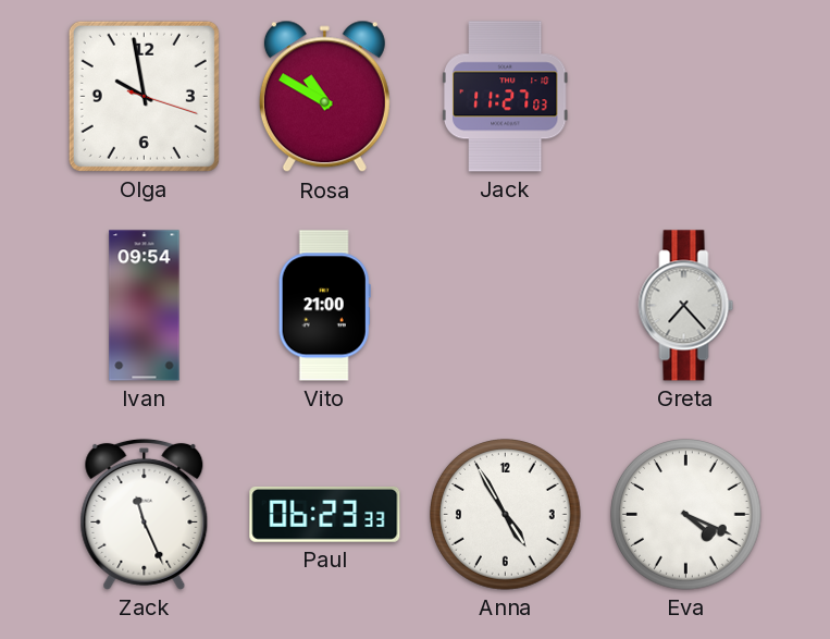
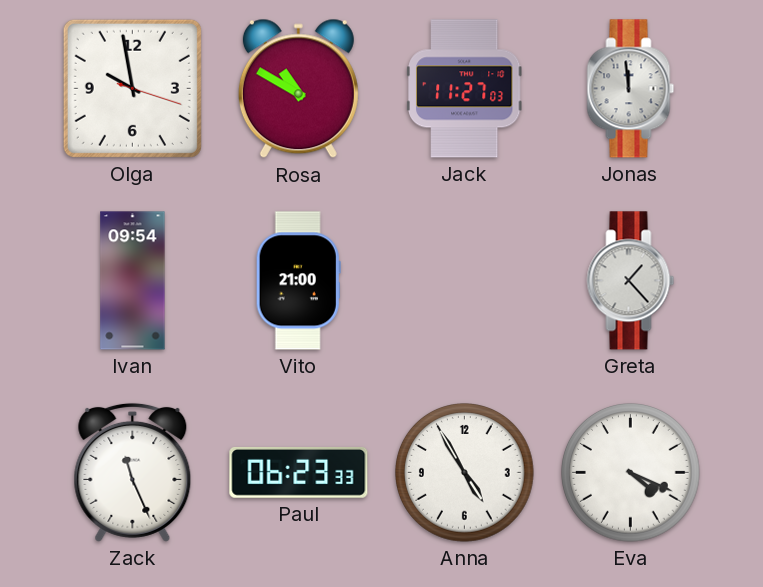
Jonas: none -> 11:59 (631, 89)
Greta: 7:23 -> 1:23 (631, 281)
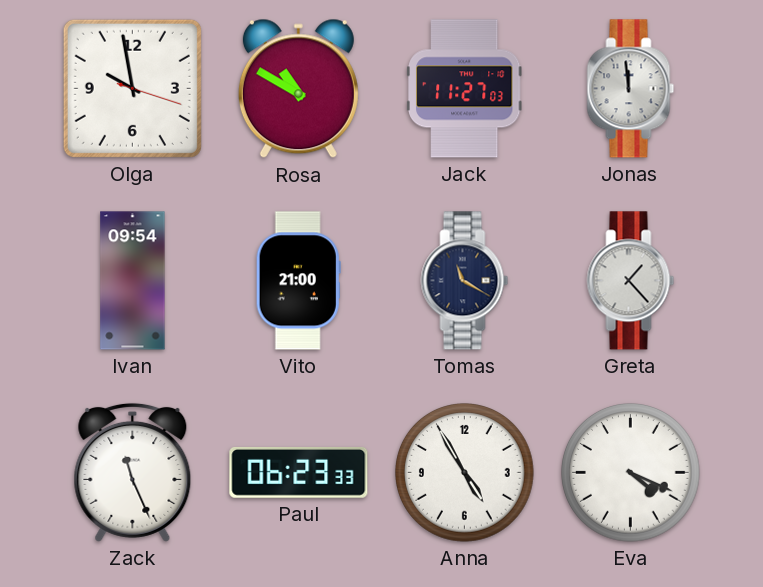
Tomas: none -> 11:20 (465, 281)
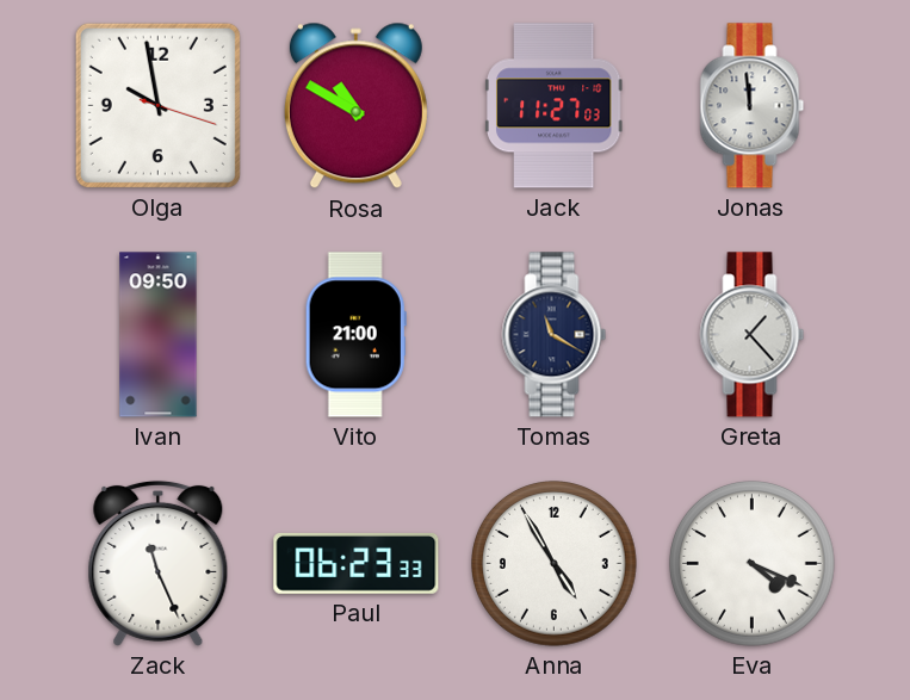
Ivan: 09:54 -> 09:50 (159, 335)
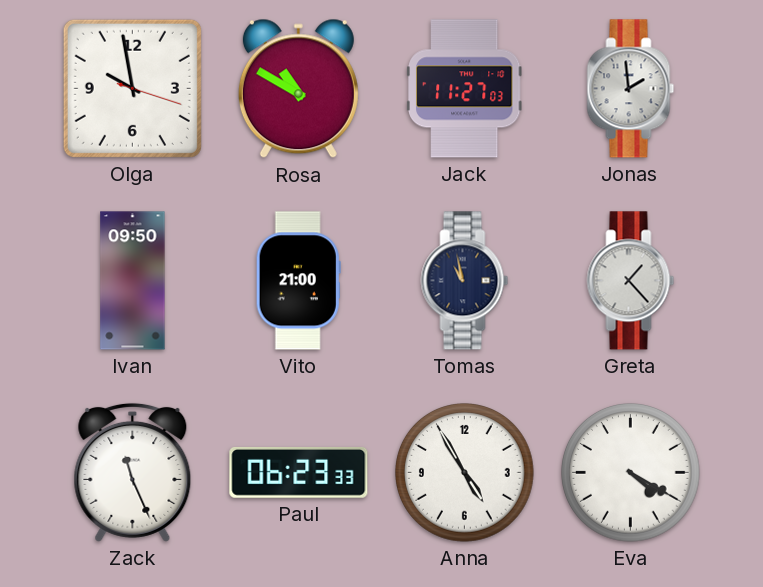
Jonas: 11:59 -> 1:59 (631, 89)
Tomas: 11:20 -> 10:58 (465, 281)
Eva: 4:19 -> 4:20 (631, 473)
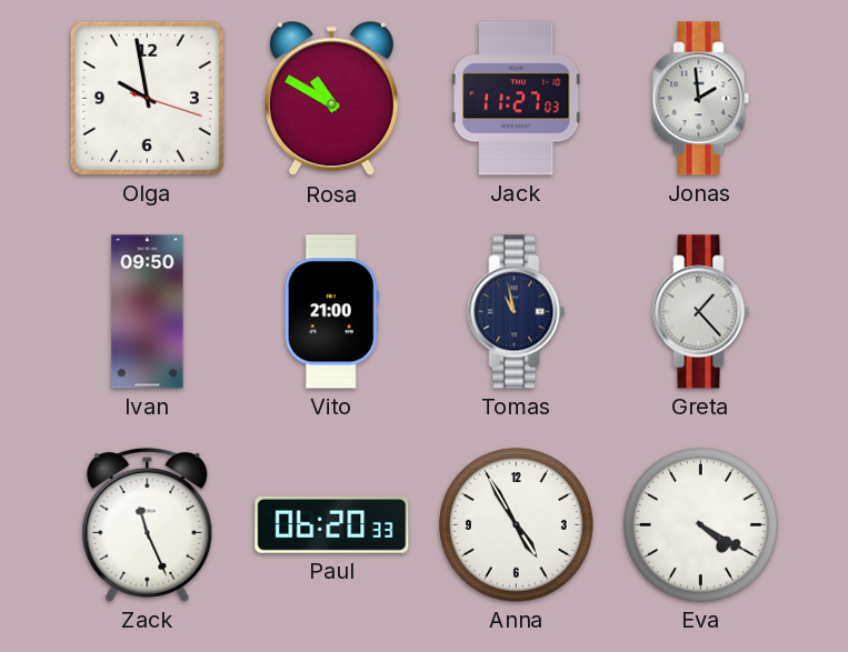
Paul: 06:23 -> 06:20 (332, 525)
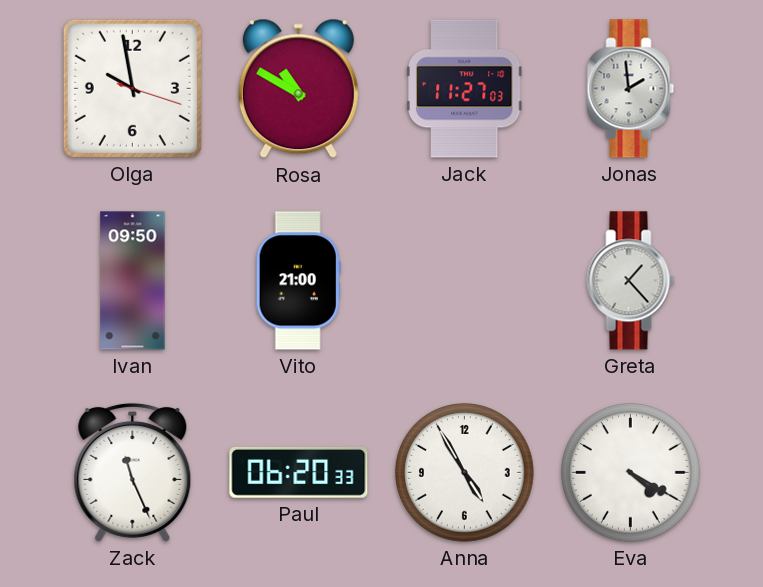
Tomas: 10:58 -> none (517, 312)
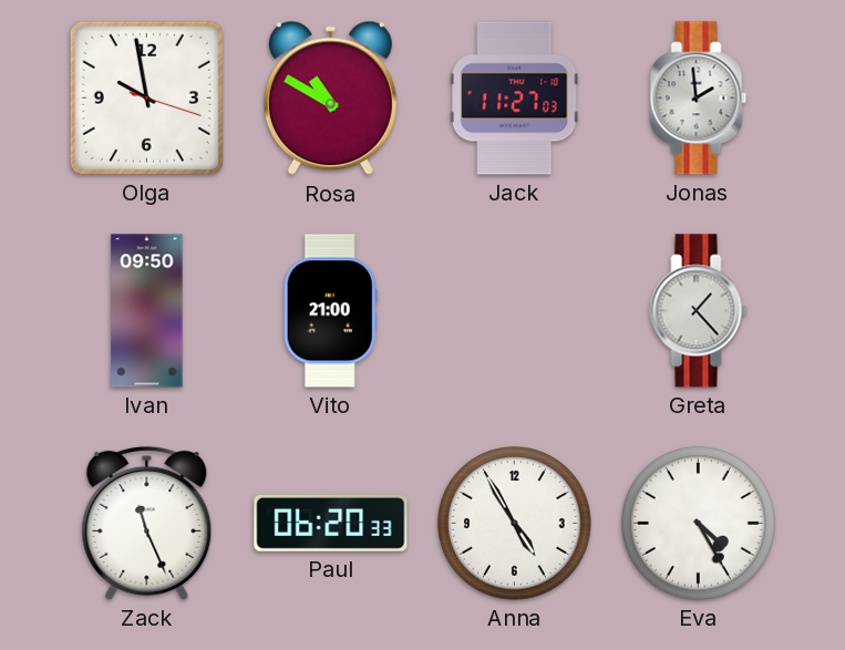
Eva: 4:20 -> 4:25 (699, 524)
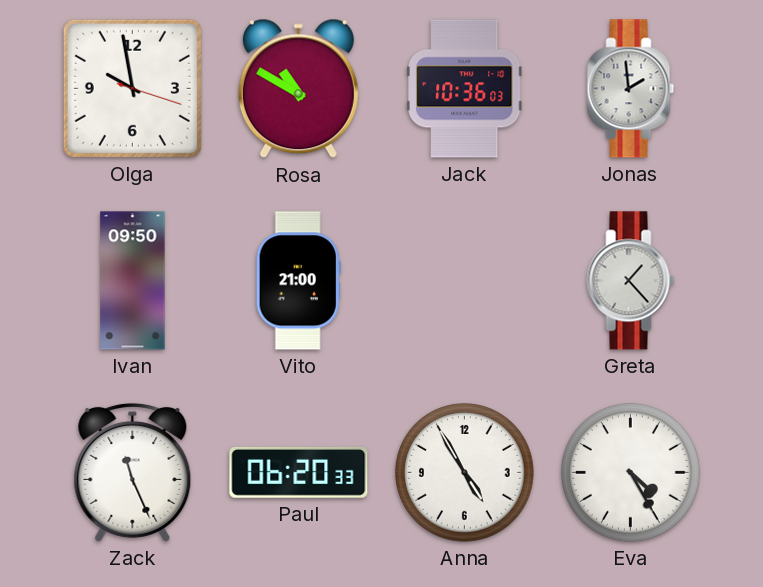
Jack: 11:27 -> 10:36 (464, 89)
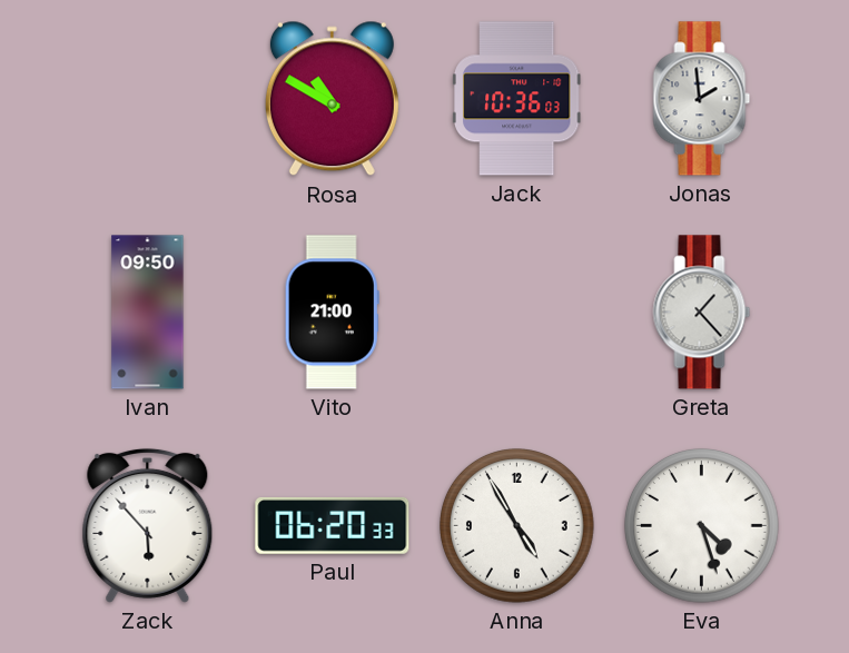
Olga: 9:58 -> none (132, 88)
Zack: 11:26 -> 5:53 (148, 525)
Eva: 4:25 -> 4:27 (702, 526)
